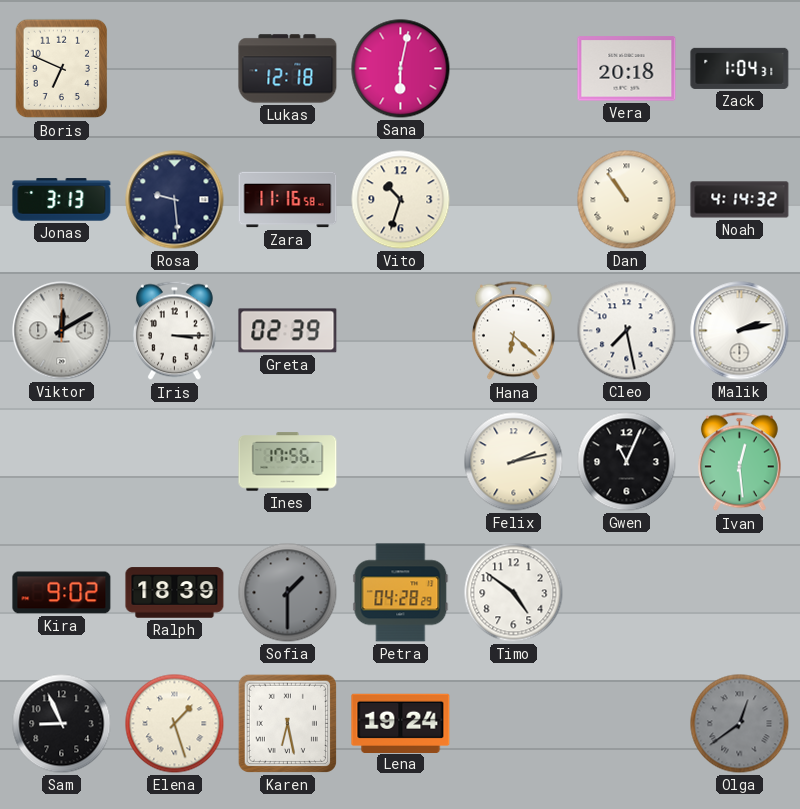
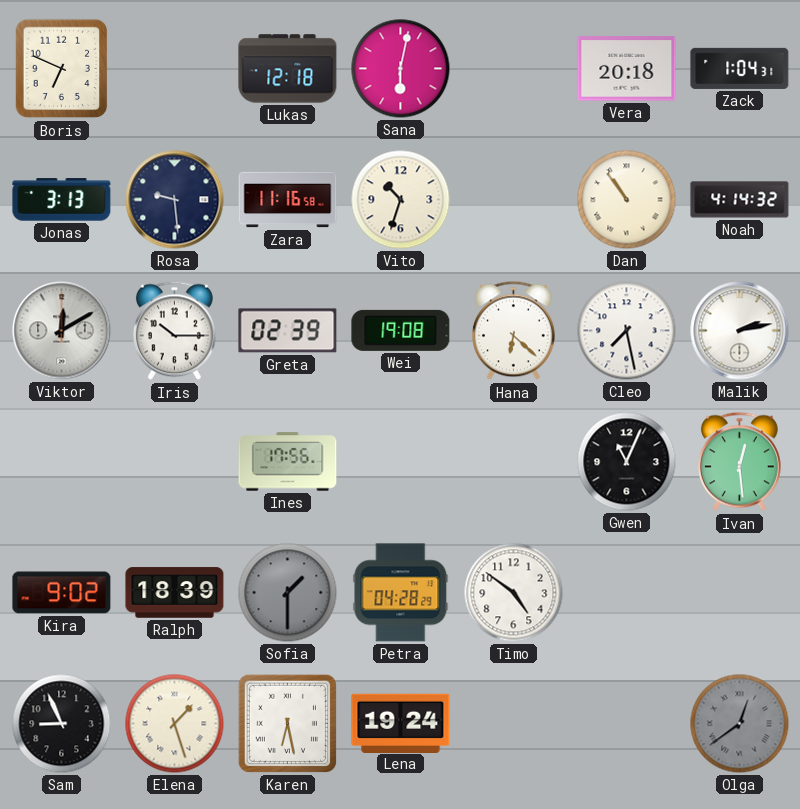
Iris: 3:15 -> 10:15 (174, 331)
Wei: none -> 19:08 (401, 330)
Felix: 2:13 -> none (514, 462)
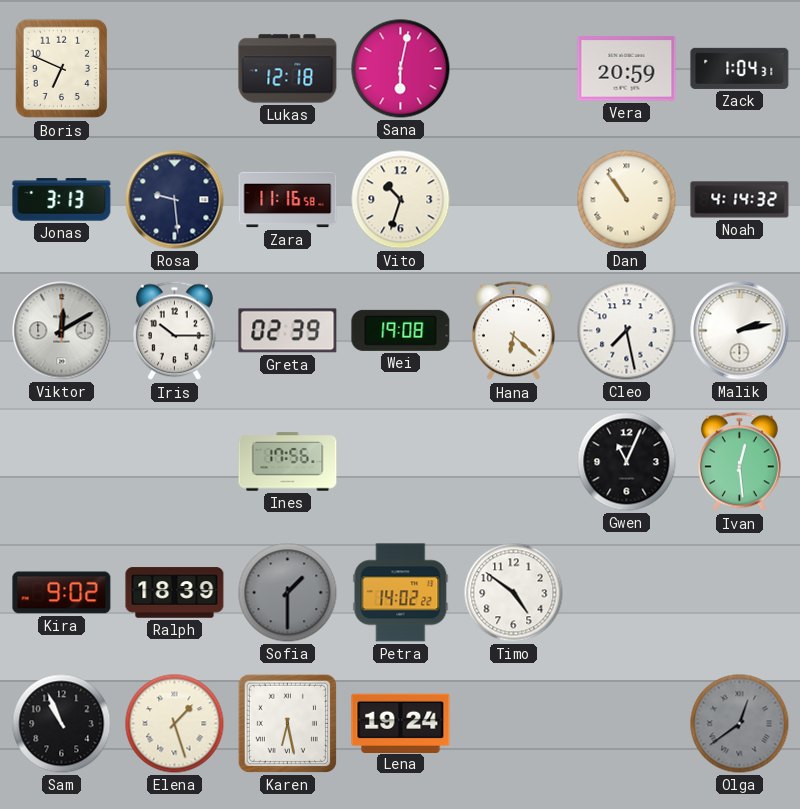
Vera: 20:18 -> 20:59 (627, 69)
Petra: 04:28 -> 14:02 (401, 593)
Sam: 8:56 -> 10:56 (62, 724)
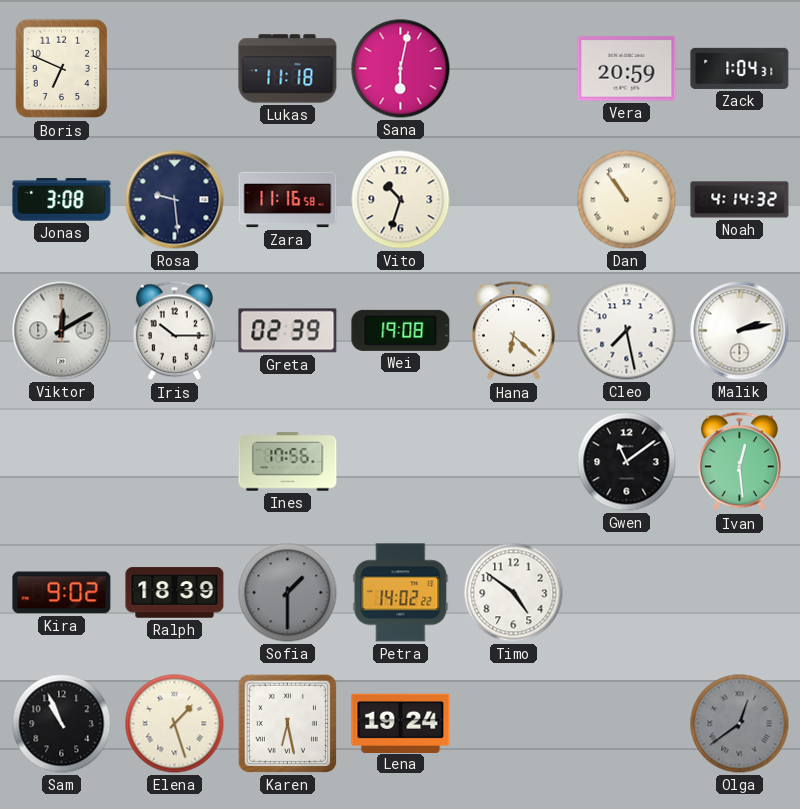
Lukas: 12:18 -> 11:18 (288, 69)
Jonas: 3:13 -> 3:08 (62, 200)
Gwen: 11:04 -> 11:09 (627, 462)
